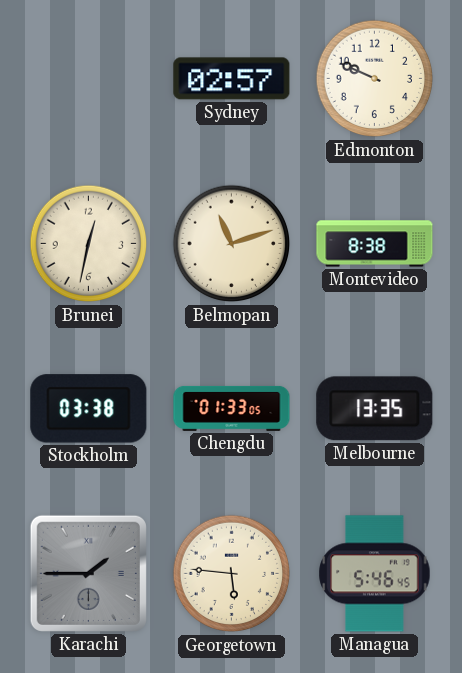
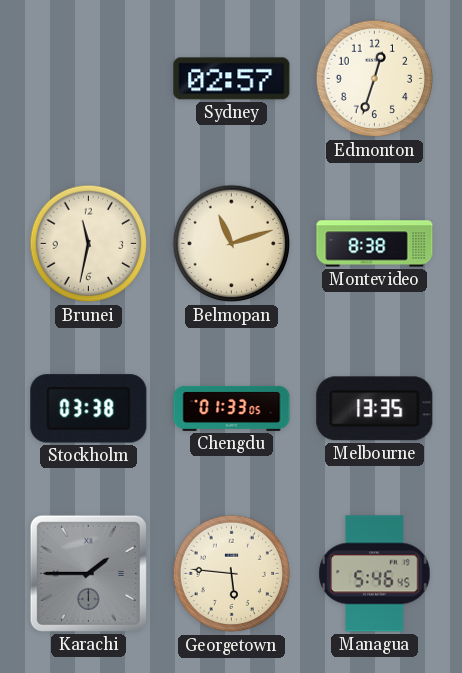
Edmonton: 9:49 -> 12:33 (375, 79)
Brunei: 12:32 -> 11:32 (89, 244)
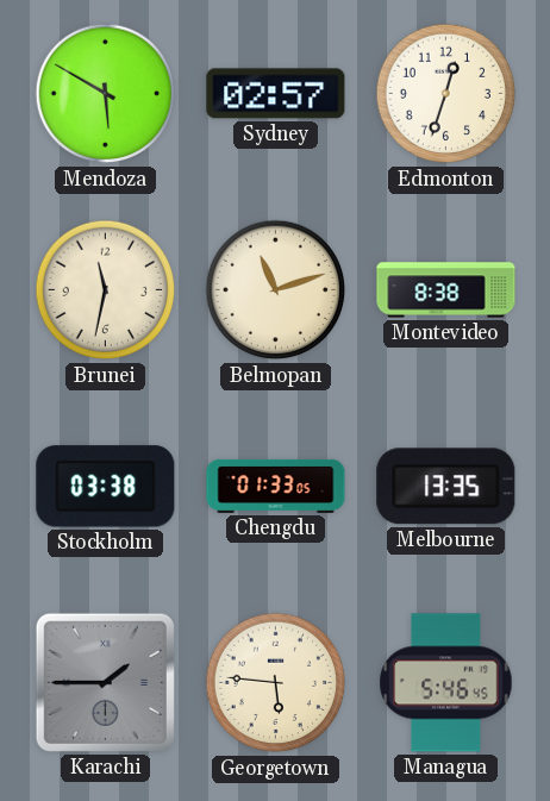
Mendoza: none -> 5:50 (106, 94)
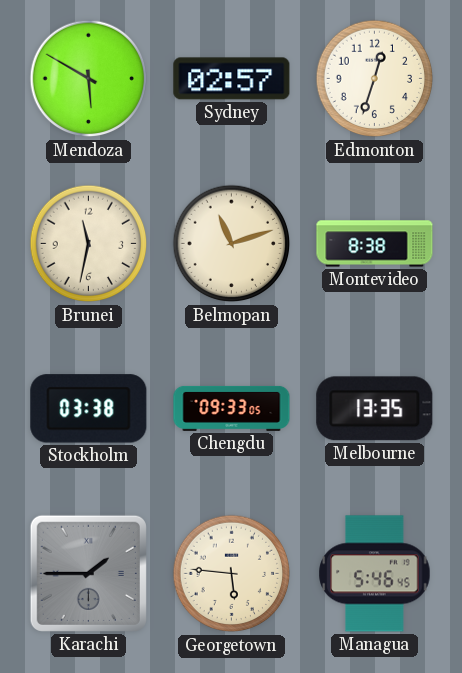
Chengdu: 01:33 -> 09:33 (232, 408)
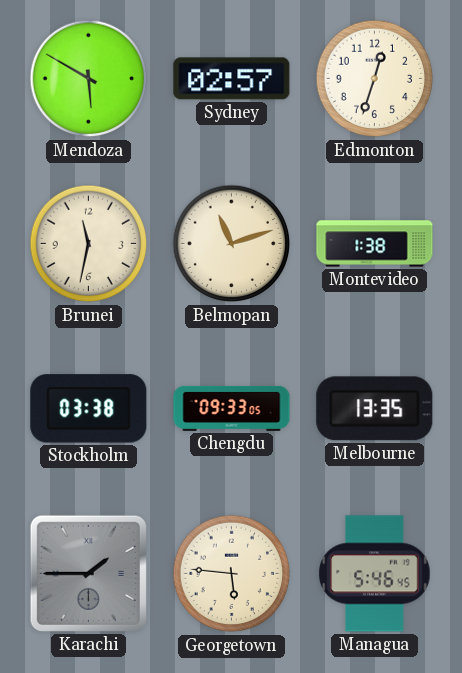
Montevideo: 8:38 -> 1:38 (375, 244)
